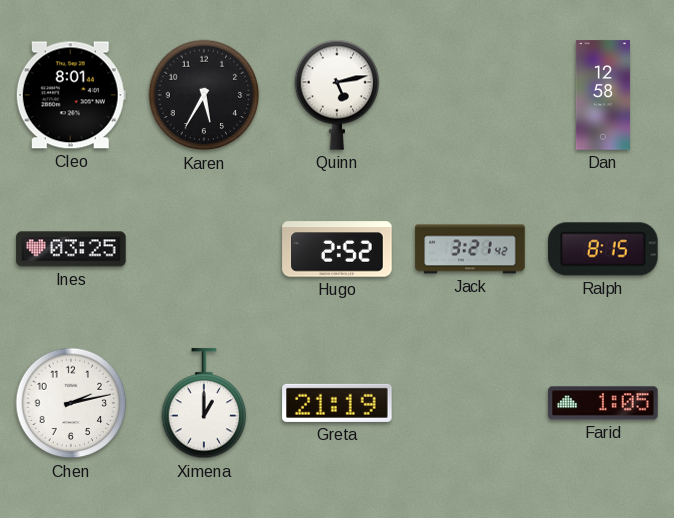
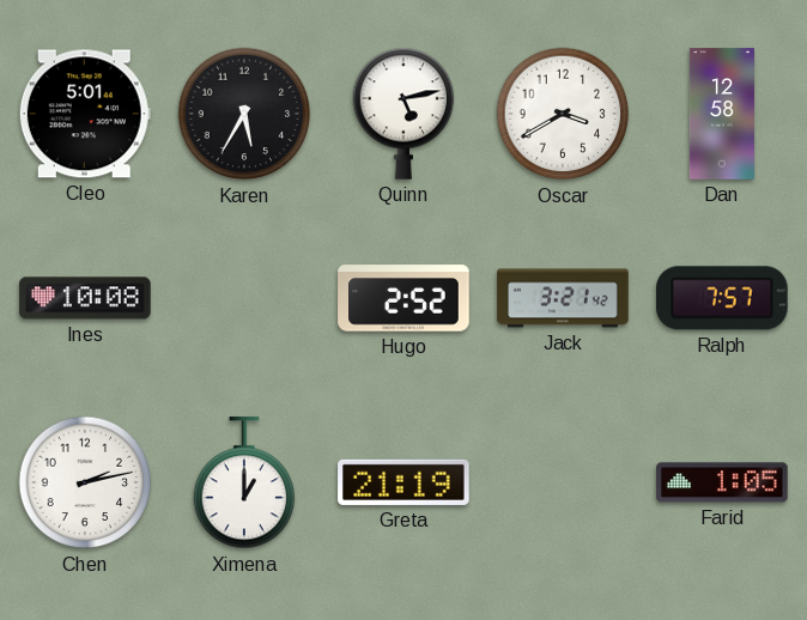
Cleo: 8:01 -> 5:01 (85, 114)
Oscar: none -> 3:40 (563, 114)
Ines: 03:25 -> 10:08 (85, 298)
Ralph: 8:15 -> 7:57 (722, 298)
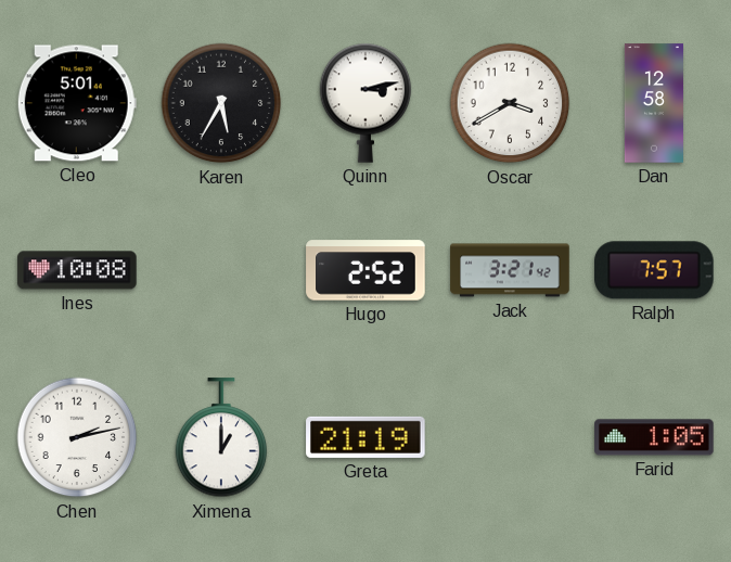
Quinn: 5:13 -> 3:13 (366, 103)
